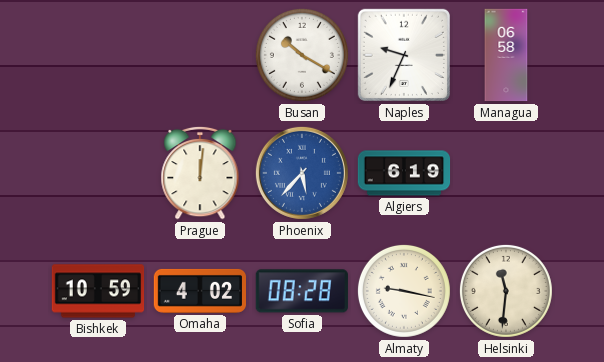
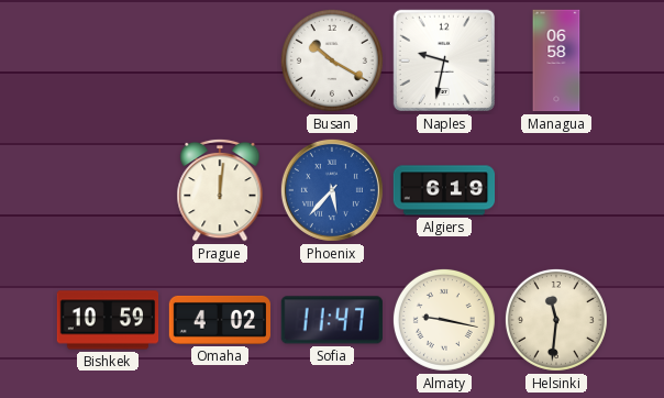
Naples: 9:34 -> 9:32 (444, 60)
Sofia: 08:28 -> 11:47 (332, 320)
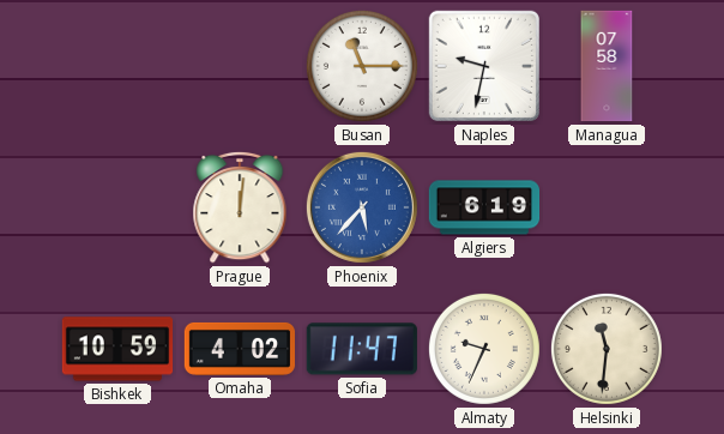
Busan: 10:20 -> 11:15 (362, 66)
Managua: 06:58 -> 07:58 (607, 66)
Almaty: 9:17 -> 9:34 (484, 349)
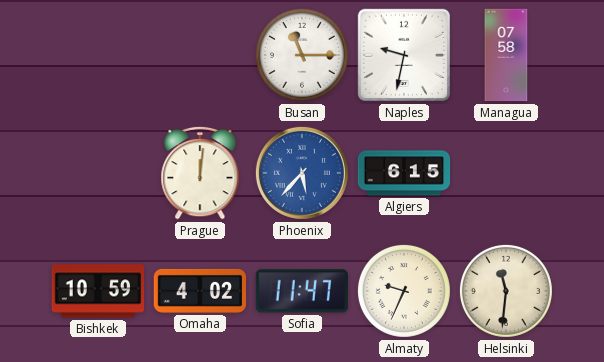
Algiers: 6:19 -> 6:15 (404, 173)
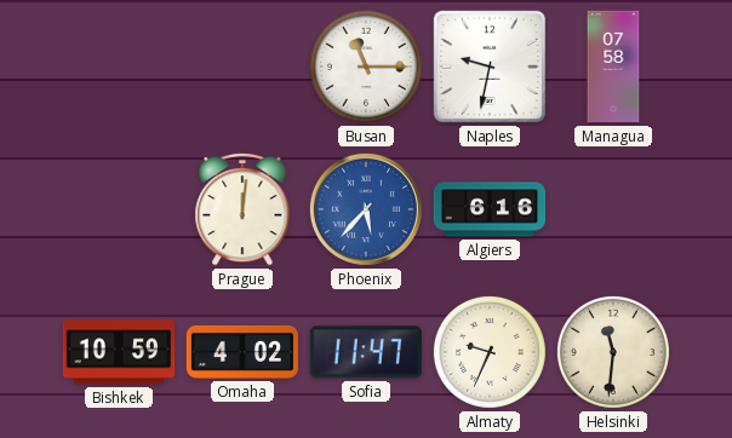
Algiers: 6:15 -> 6:16 (490, 209)
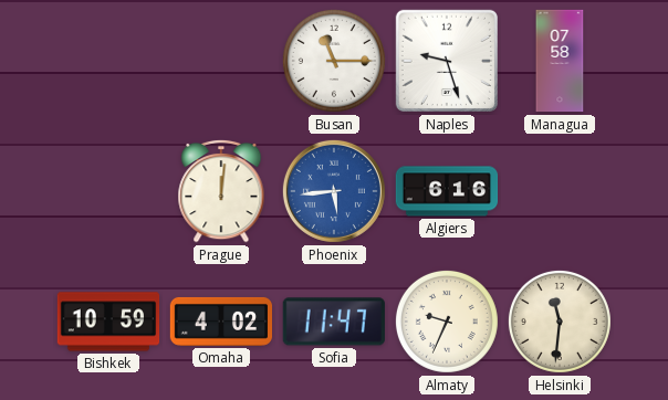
Naples: 9:32 -> 9:27 (447, 61)
Phoenix: 5:37 -> 5:44 (334, 191)
